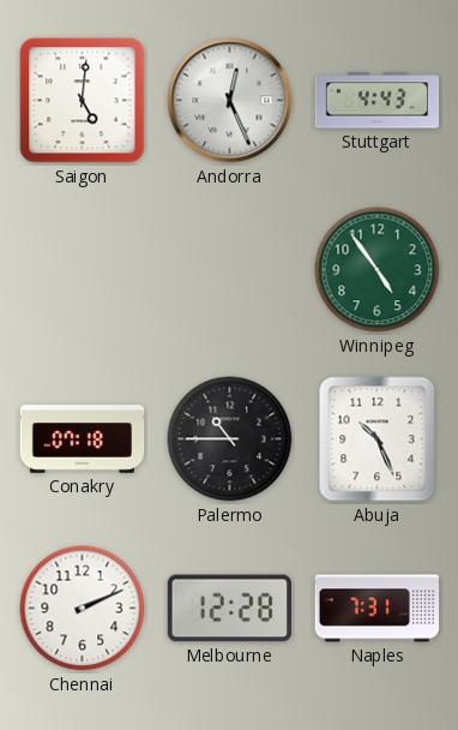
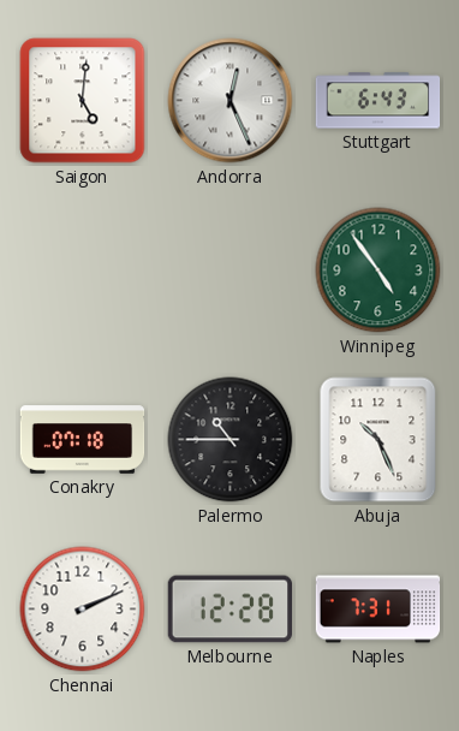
Stuttgart: 4:43 -> 6:43 (378, 101)
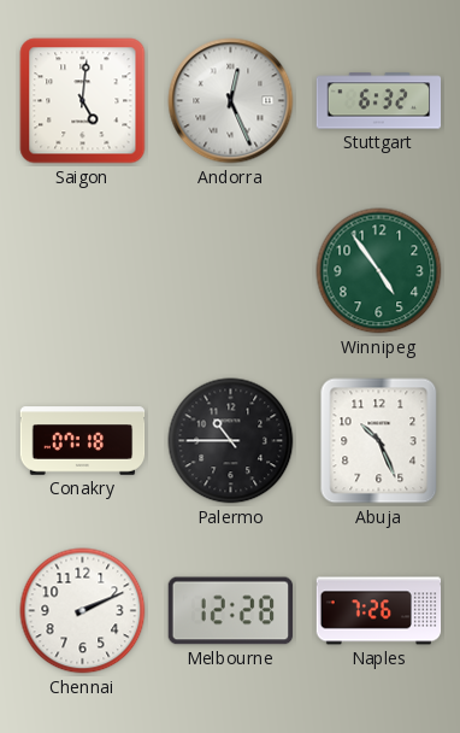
Stuttgart: 6:43 -> 6:32 (379, 101)
Naples: 7:31 -> 7:26 (379, 611)
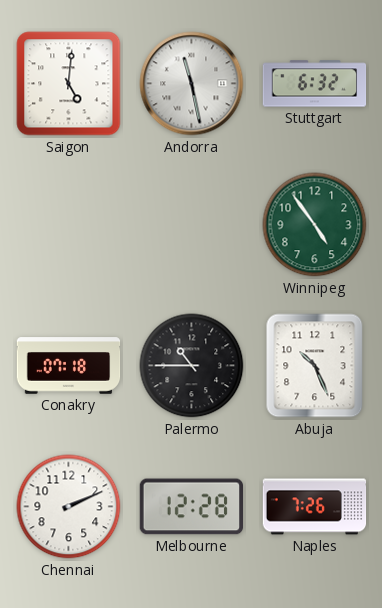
Andorra: 12:26 -> 11:28 (192, 84)
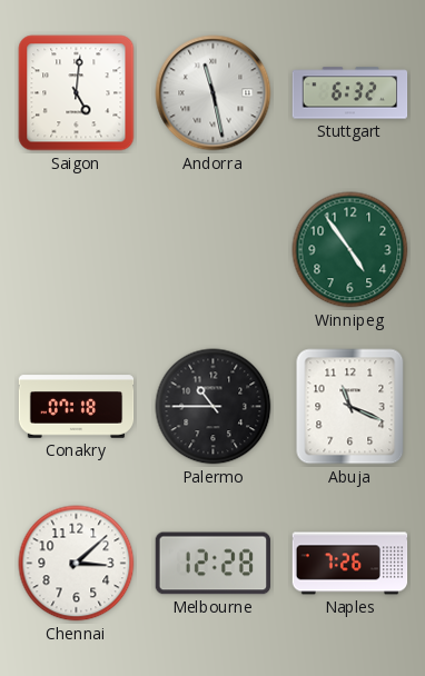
Abuja: 10:26 -> 11:19 (350, 407)
Chennai: 2:11 -> 3:08 (77, 564)
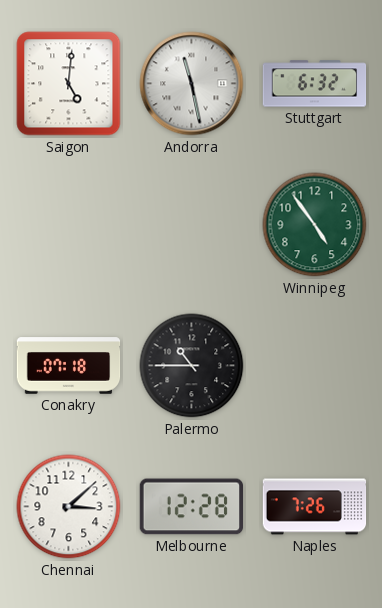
Abuja: 11:19 -> none (350, 407)
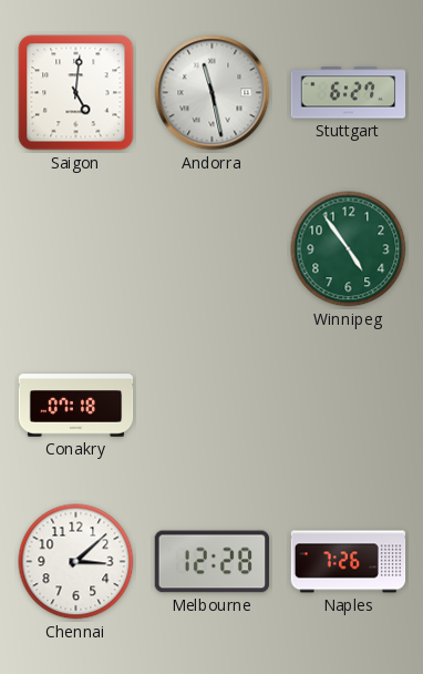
Stuttgart: 6:32 -> 6:27 (349, 93)
Palermo: 10:45 -> none (192, 366)
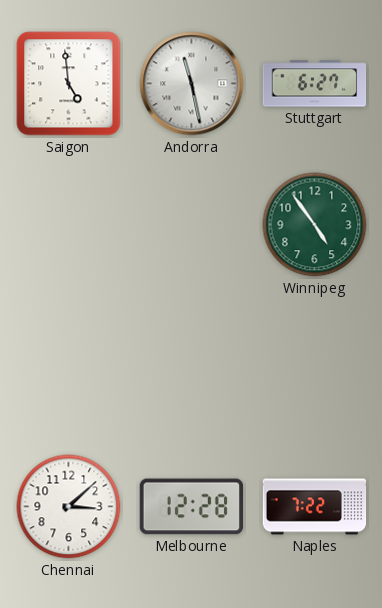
Saigon: 5:01 -> 4:59 (69, 84)
Conakry: 07:18 -> none (76, 406)
Naples: 7:26 -> 7:22 (315, 507)
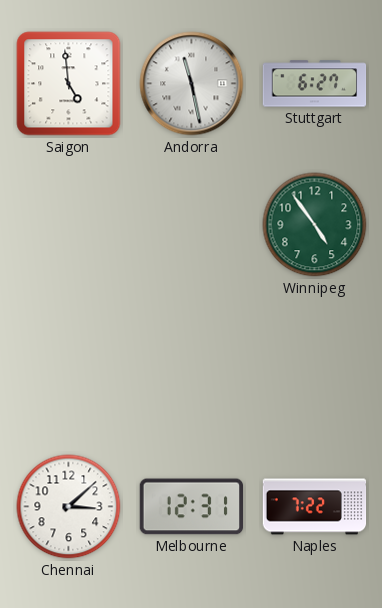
Melbourne: 12:28 -> 12:31 (191, 507)
